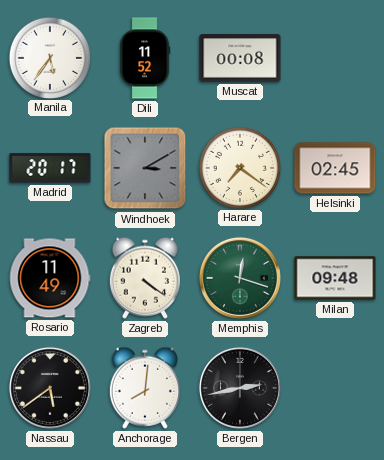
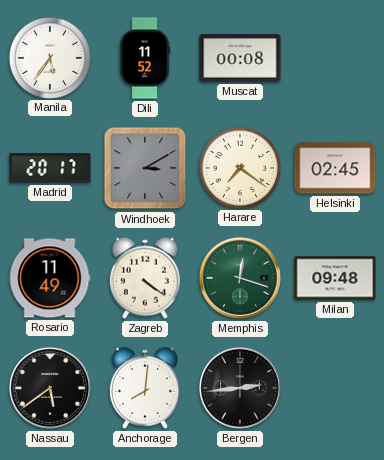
Bergen: 2:43 -> 2:44 (240, 388)
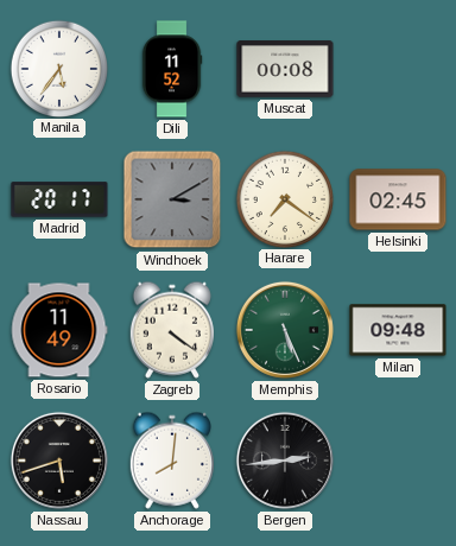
Memphis: 12:18 -> 5:26 (285, 330)
Nassau: 5:39 -> 5:42 (59, 461)
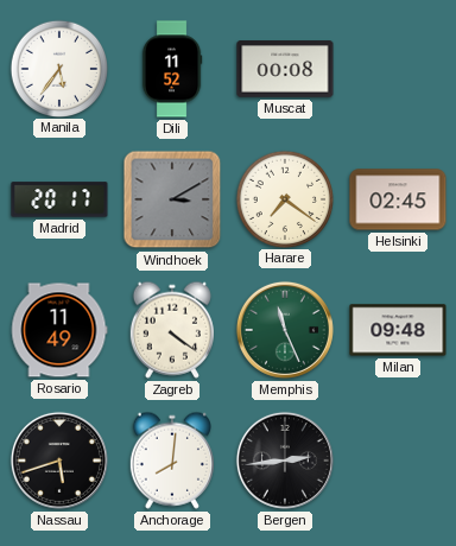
Memphis: 5:26 -> 11:26 (285, 330)
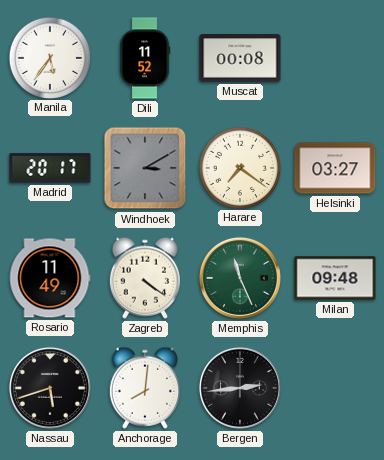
Helsinki: 02:45 -> 03:27 (335, 168)
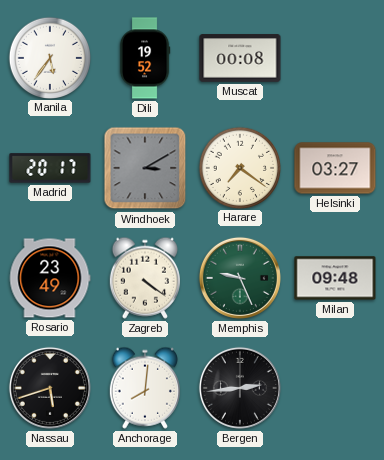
Dili: 11:52 -> 19:52 (145, 58)
Rosario: 11:49 -> 23:49 (50, 278)
Memphis: 11:26 -> 9:26 (240, 278)
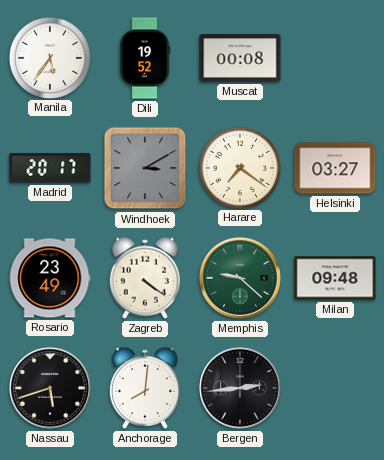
Memphis: 9:26 -> 9:22 (240, 278)
